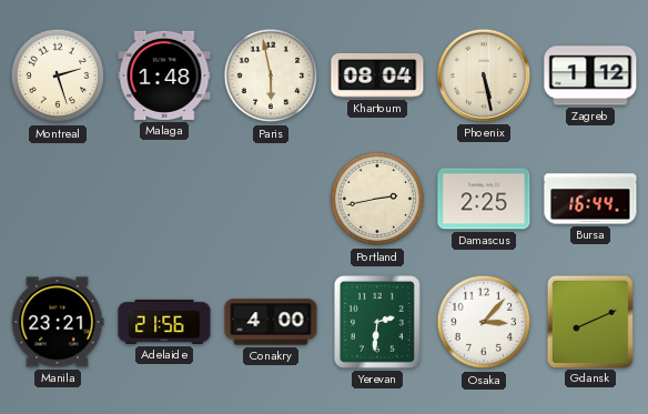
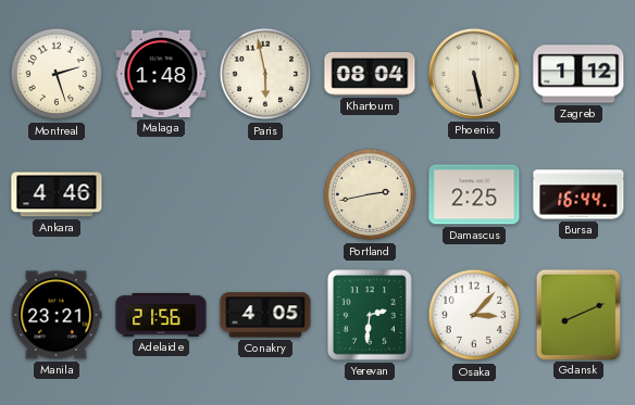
Ankara: none -> 4:46 (57, 194)
Conakry: 4:00 -> 4:05 (265, 315)
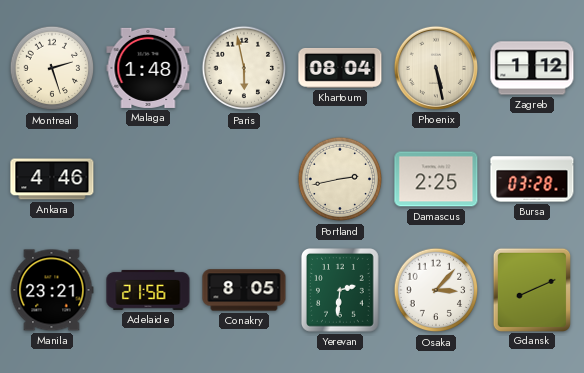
Bursa: 16:44 -> 03:28 (532, 179)
Conakry: 4:05 -> 8:05 (244, 290)
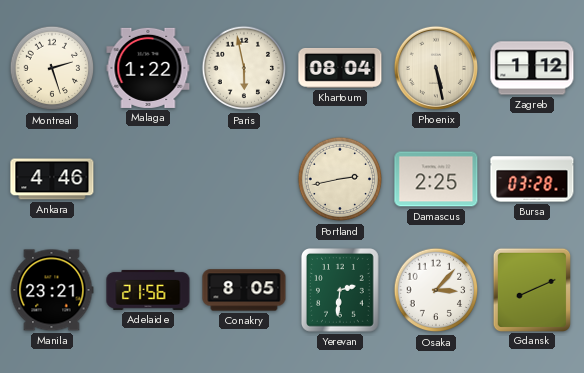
Malaga: 1:48 -> 1:22 (148, 68)
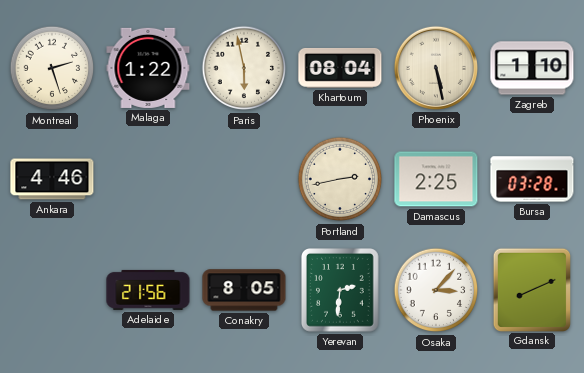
Zagreb: 1:12 -> 1:10 (532, 68)
Manila: 23:21 -> none (52, 290)
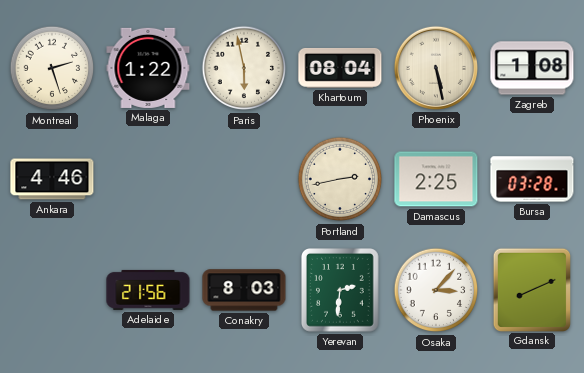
Zagreb: 1:10 -> 1:08 (532, 68)
Conakry: 8:05 -> 8:03 (244, 290)
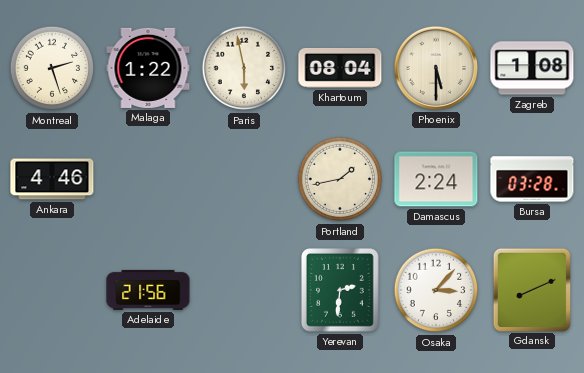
Phoenix: 5:28 -> 5:30 (436, 68)
Portland: 2:43 -> 1:43 (340, 179)
Damascus: 2:25 -> 2:24 (436, 179)
Conakry: 8:03 -> none (244, 290)
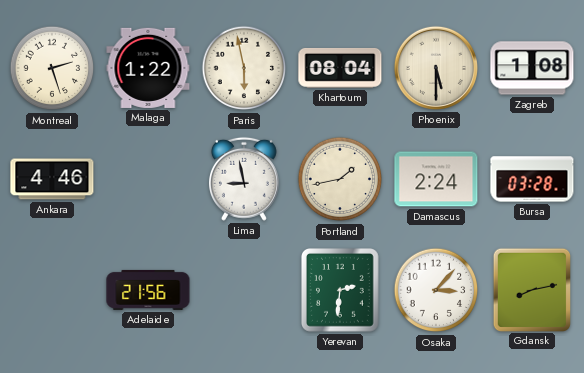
Lima: none -> 8:58 (244, 179)
Gdansk: 8:11 -> 8:13 (531, 289)
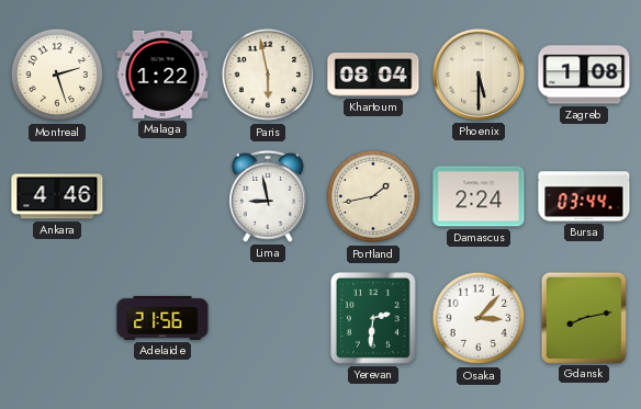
Bursa: 03:28 -> 03:44 (584, 196)
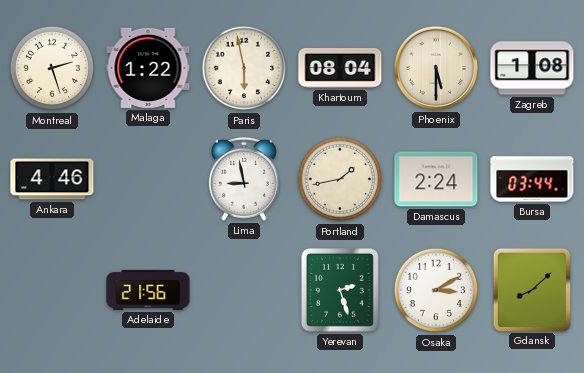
Yerevan: 2:31 -> 2:27 (341, 291)
Osaka: 3:07 -> 3:10 (436, 290)
Gdansk: 8:13 -> 8:08 (531, 289)
